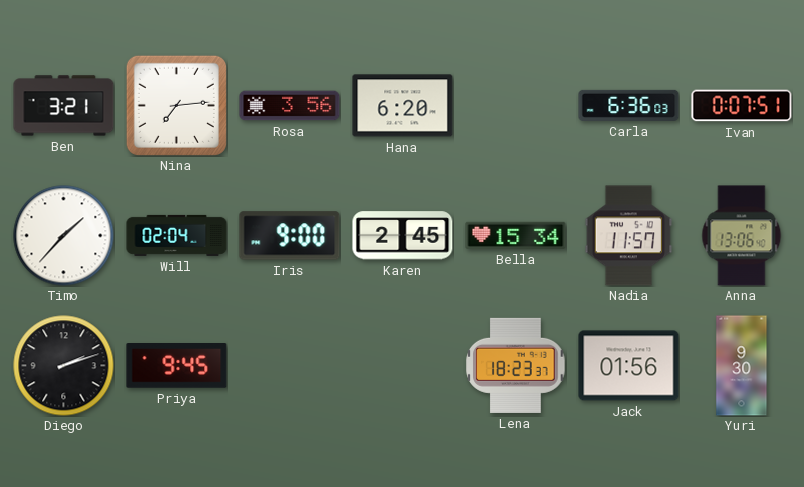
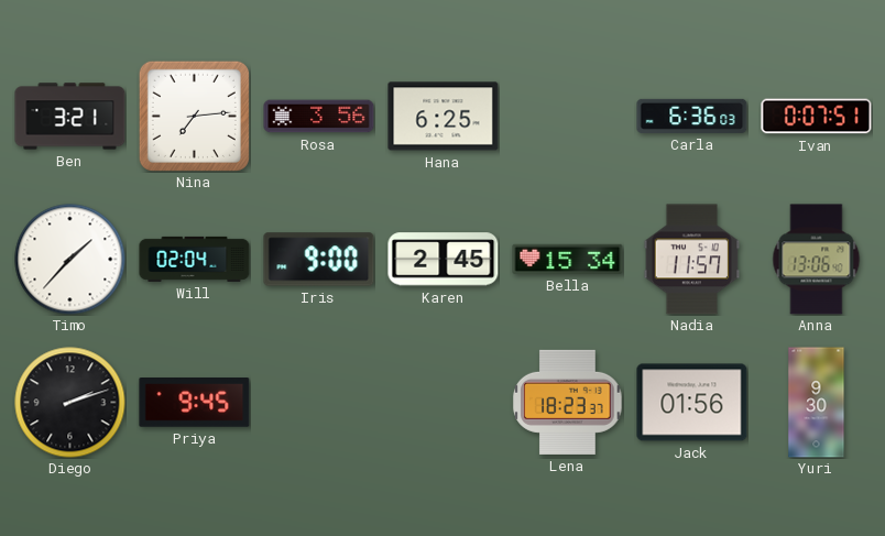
Hana: 6:20 -> 6:25 (444, 117)
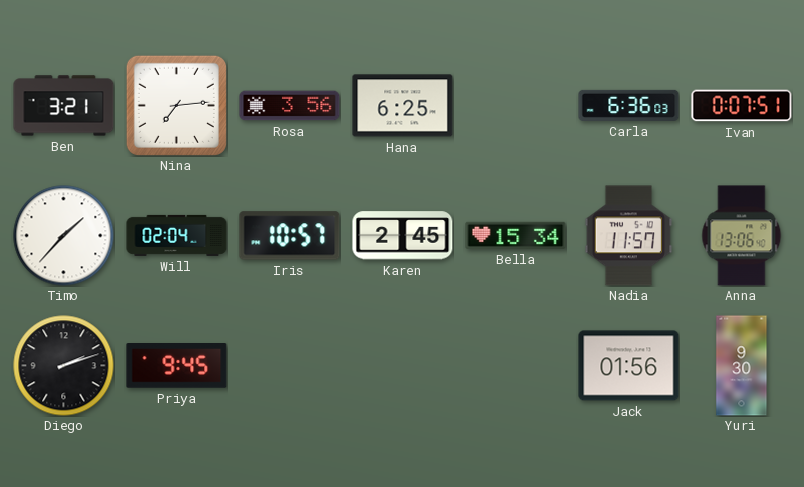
Iris: 9:00 -> 10:57 (290, 236)
Lena: 18:23 -> none (568, 402)
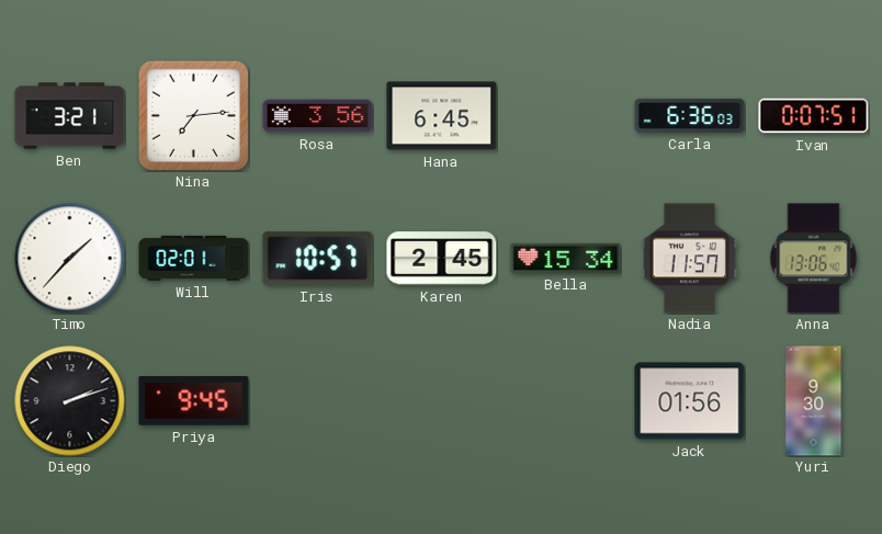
Hana: 6:25 -> 6:45 (442, 116)
Will: 02:04 -> 02:01 (194, 258)
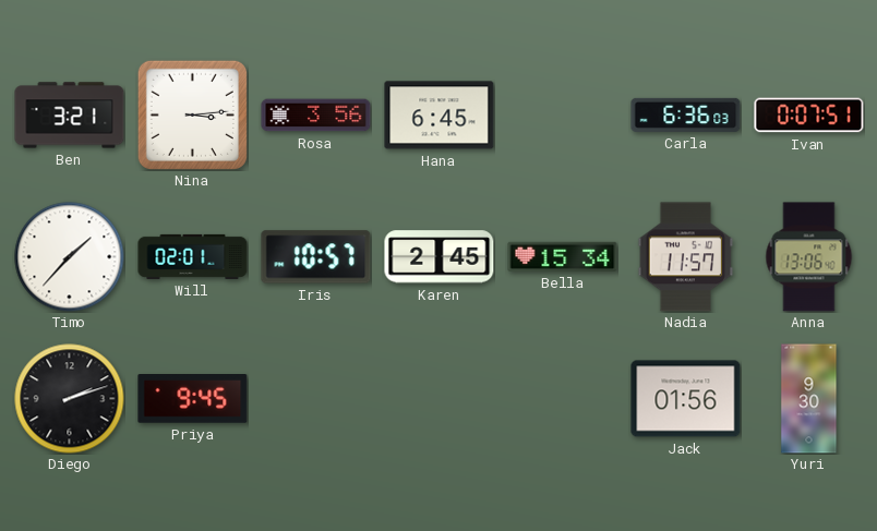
Nina: 7:14 -> 3:14 (192, 114)
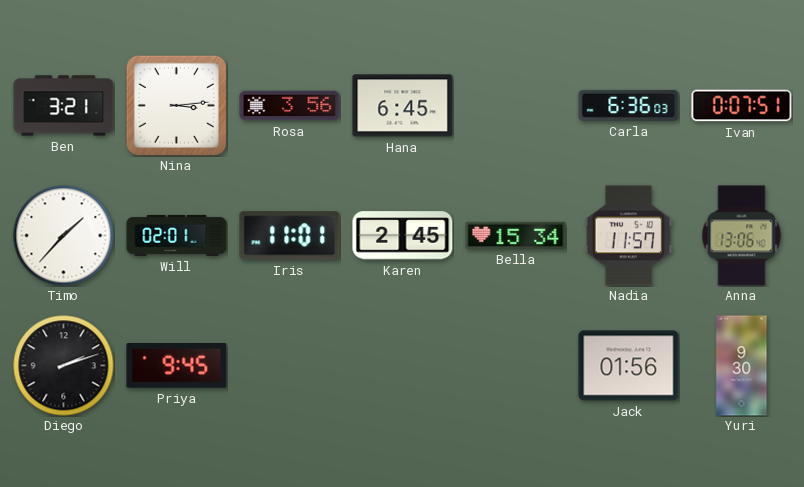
Iris: 10:57 -> 11:01 (290, 236)
